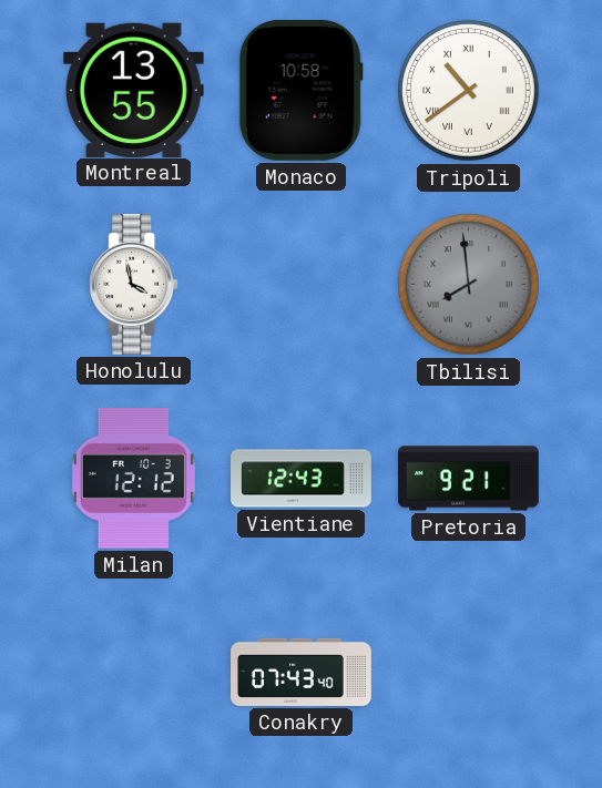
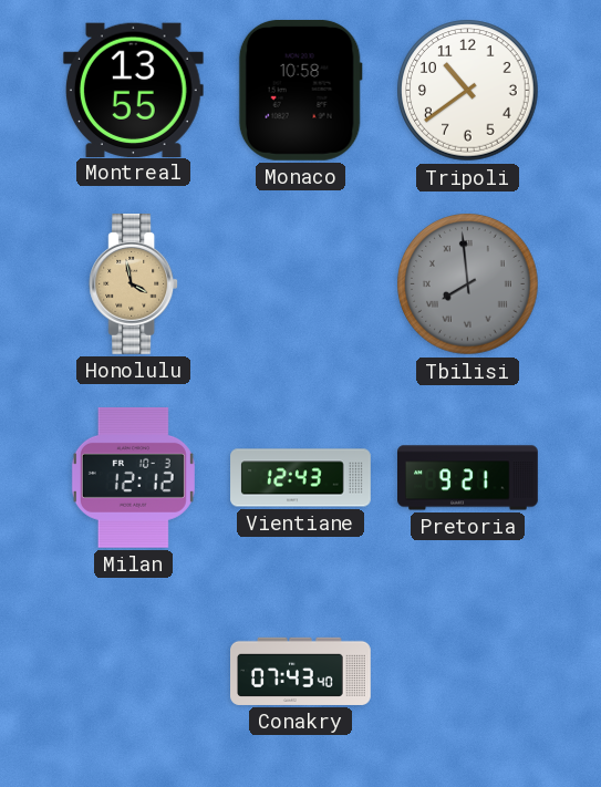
Tripoli numerals: Roman -> Arabic (468, 91)
Honolulu dial: white -> champagne (134, 284)
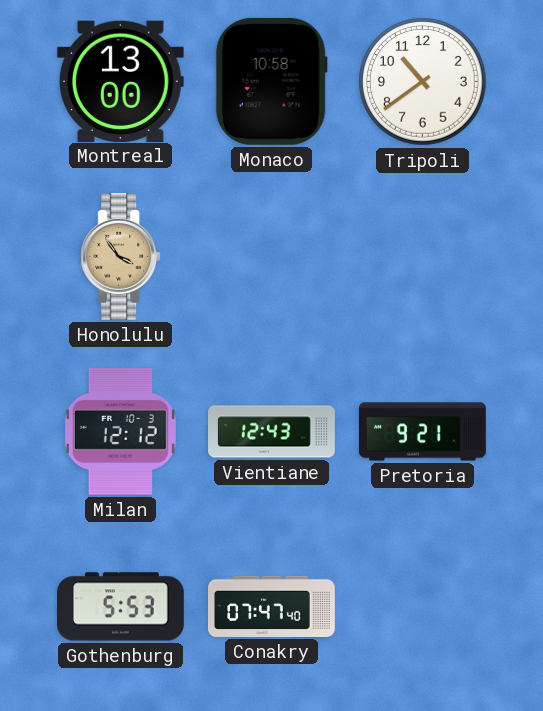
Montreal: 13:55 -> 13:00 (120, 81)
Honolulu: 3:58 -> 3:54 (121, 257)
Tbilisi: 7:59 -> none (468, 284)
Gothenburg: none -> 5:53 (121, 607)
Conakry: 07:43 -> 07:47 (272, 606)
